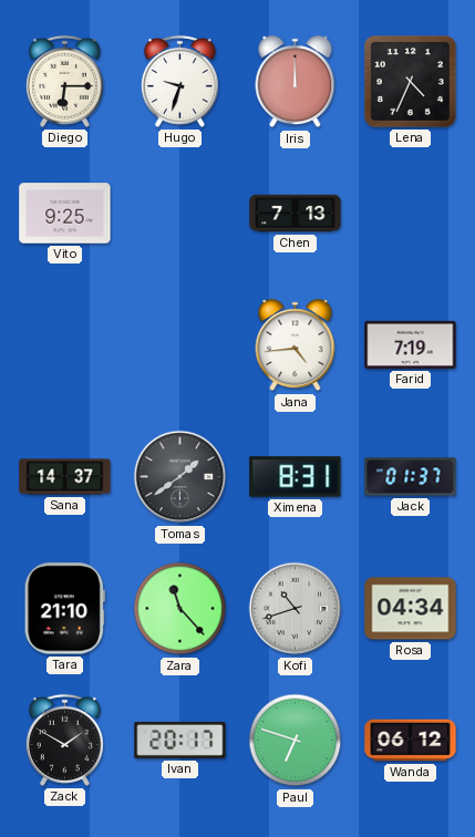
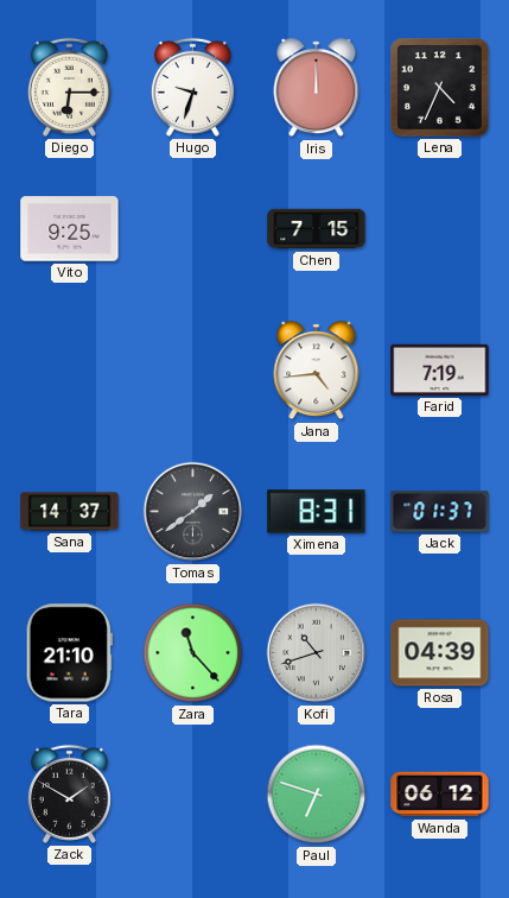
Chen: 7:13 -> 7:15 (317, 229)
Rosa: 04:34 -> 04:39 (440, 653)
Ivan: 20:17 -> none (180, 740)
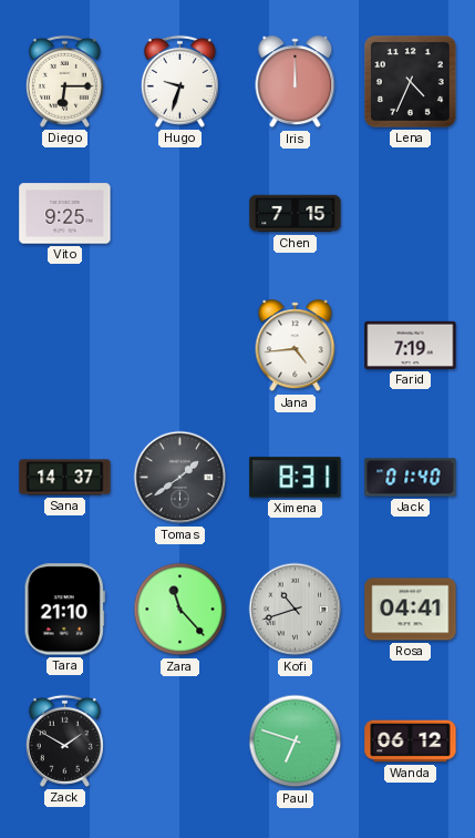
Jack: 01:37 -> 01:40 (411, 478)
Rosa: 04:39 -> 04:41 (411, 610)
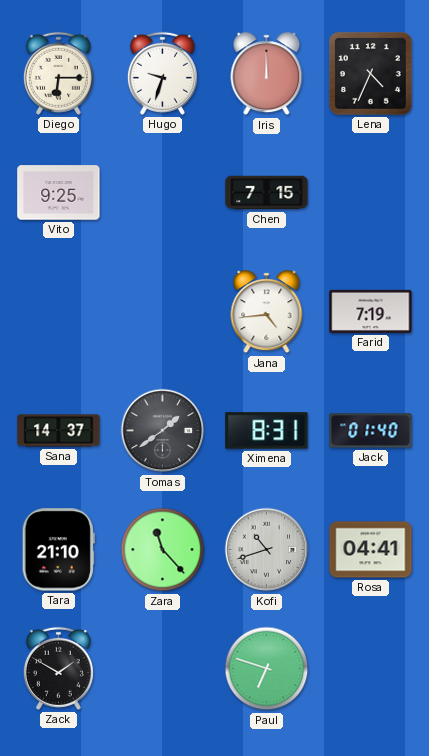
Wanda: 06:12 -> none (411, 742)
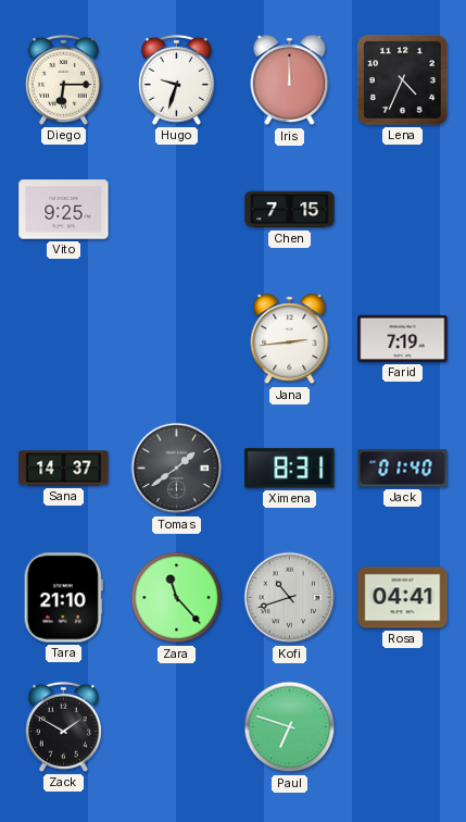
Jana: 4:44 -> 2:44 (290, 339)
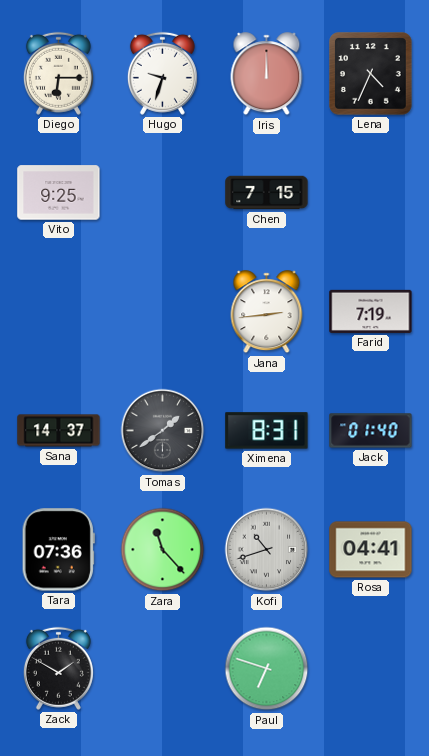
Tara: 21:10 -> 07:36 (58, 550)
